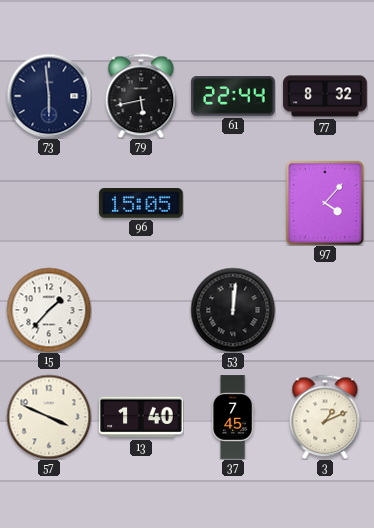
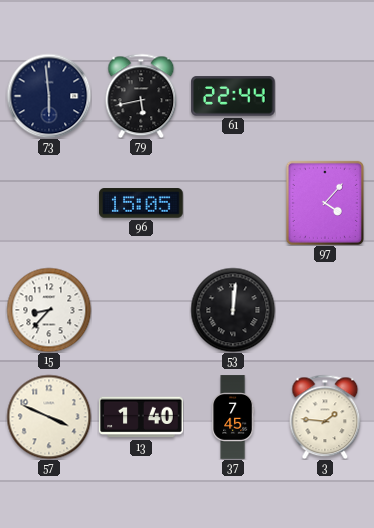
77: 8:32 -> none (325, 96)
15: 1:37 -> 8:37 (49, 310)
3: 1:11 -> 1:46 (325, 417)
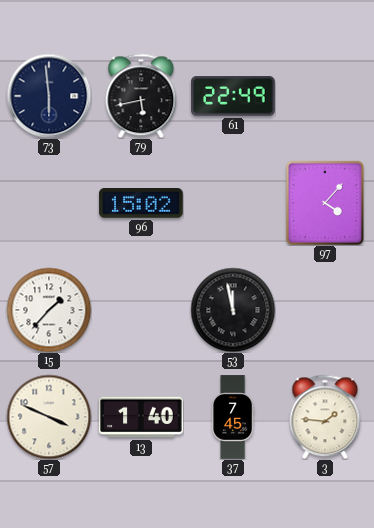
61: 22:44 -> 22:49 (233, 96)
96: 15:05 -> 15:02 (141, 203)
15: 8:37 -> 1:37 (49, 310)
53: 12:01 -> 11:58 (233, 310)
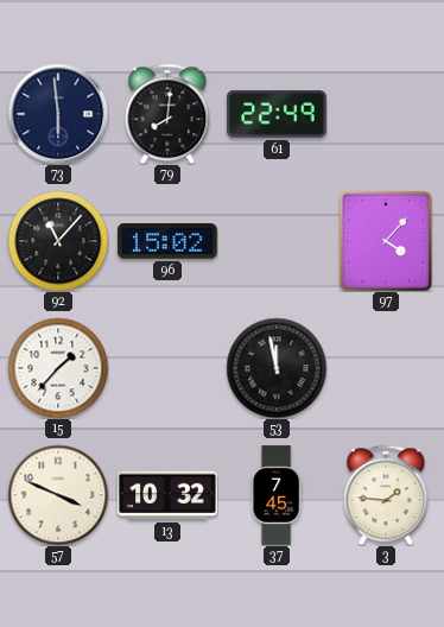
79: 5:43 -> 8:01 (167, 114)
92: none -> 11:07 (58, 241)
13: 1:40 -> 10:32 (167, 495)
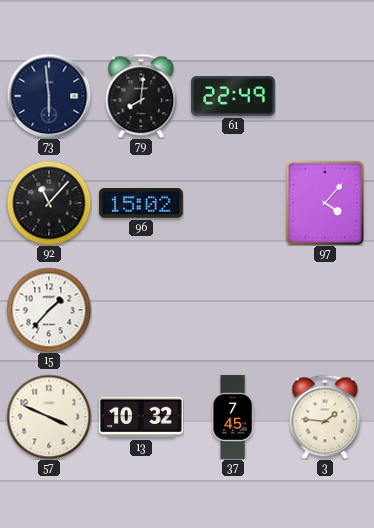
53: 11:58 -> none (277, 368)
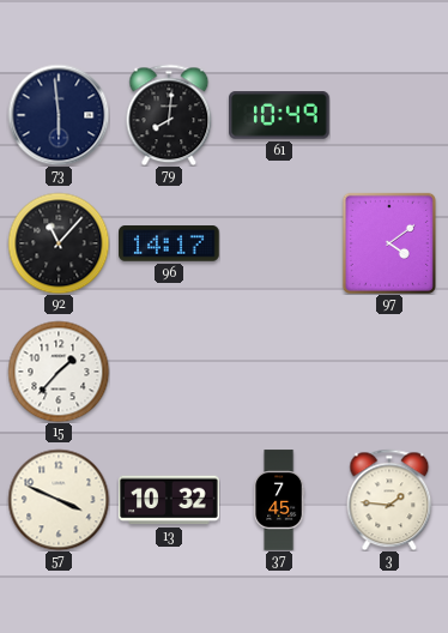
61: 22:49 -> 10:49 (279, 115)
96: 15:02 -> 14:17 (169, 243)
97: 4:07 -> 4:09 (389, 243)
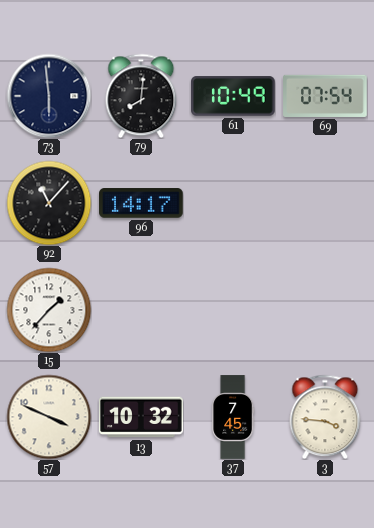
69: none -> 07:54 (325, 96)
97: 4:09 -> none (389, 243)
3: 1:46 -> 3:46 (325, 417)
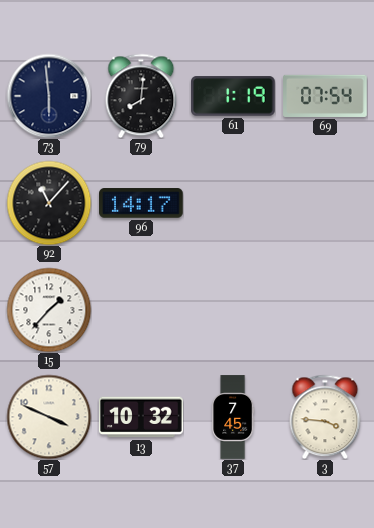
61: 10:49 -> 1:19 (233, 96)
